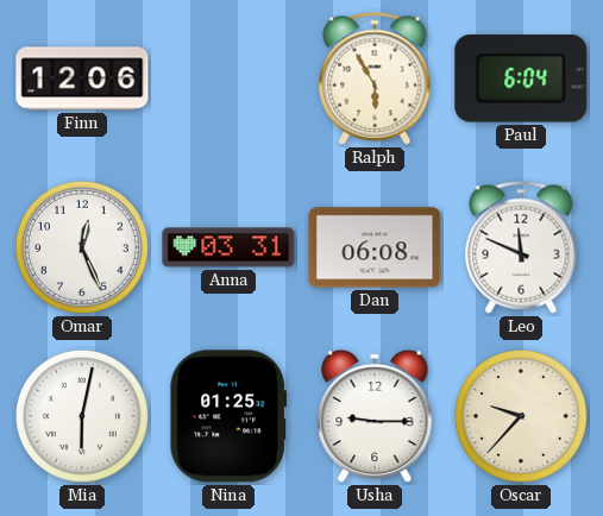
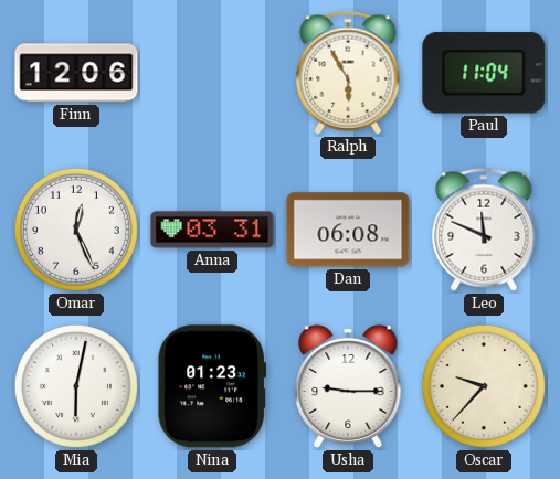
Paul: 6:04 -> 11:04 (484, 73)
Nina: 01:25 -> 01:23 (211, 386)
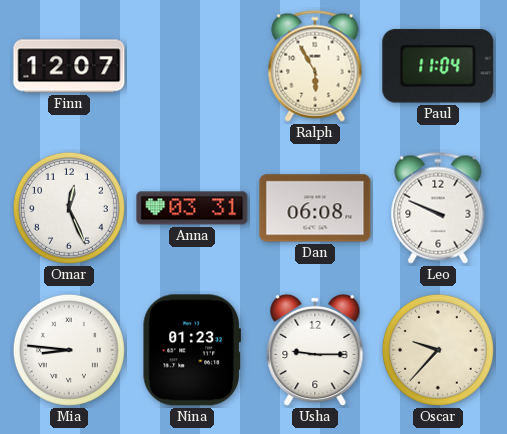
Finn: 12:06 -> 12:07 (69, 66)
Leo: 11:49 -> 9:49 (438, 208)
Mia: 6:02 -> 8:46 (69, 350)
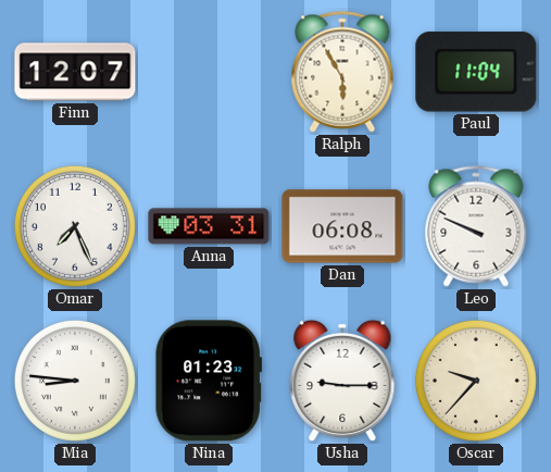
Omar: 12:26 -> 7:26 (75, 226)
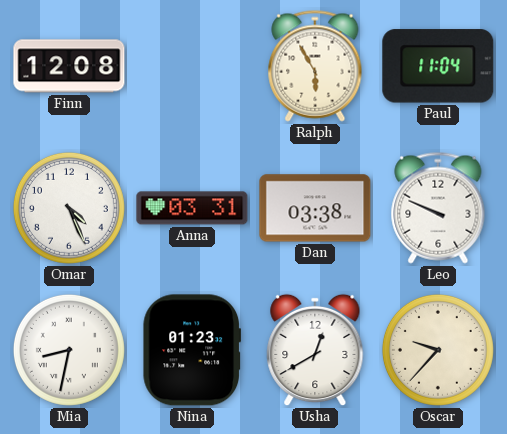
Finn: 12:07 -> 12:08 (69, 66)
Omar: 7:26 -> 4:26 (69, 208)
Dan: 06:08 -> 03:38 (315, 208)
Mia: 8:46 -> 8:32 (69, 350)
Usha: 9:15 -> 12:40 (315, 350)
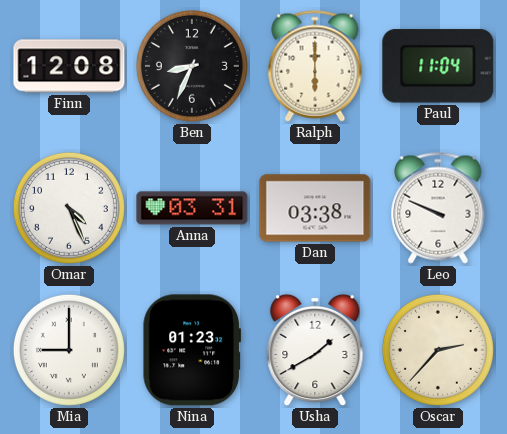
Ben: none -> 8:34 (192, 66)
Ralph: 5:55 -> 6:00 (315, 66)
Mia: 8:32 -> 9:00 (69, 350)
Usha: 12:40 -> 1:40 (315, 350)
Oscar: 9:37 -> 2:37 (438, 350)
